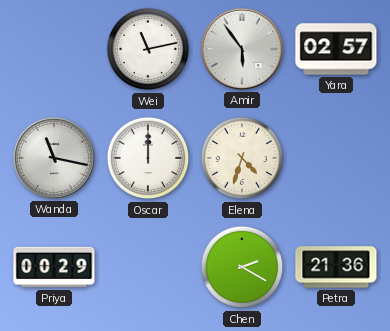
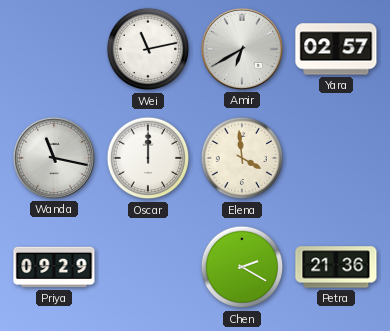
Amir: 5:54 -> 6:40 (242, 49)
Elena: 4:33 -> 3:59 (242, 158)
Priya: 00:29 -> 09:29 (54, 267)
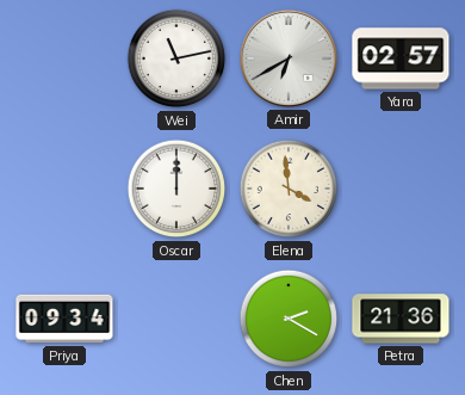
Wanda: 11:17 -> none (54, 158)
Priya: 09:29 -> 09:34 (64, 319)
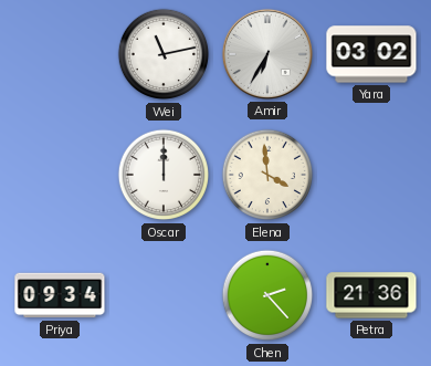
Amir: 6:40 -> 6:35 (267, 54)
Yara: 02:57 -> 03:02 (371, 54)
Chen: 2:20 -> 2:23 (267, 295)
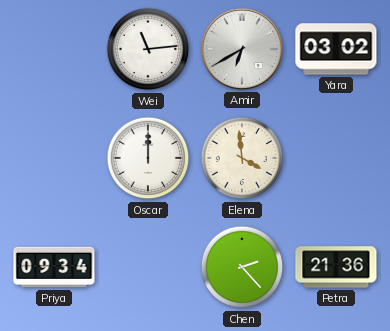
Wei: 11:13 -> 11:14 (148, 49)
Amir: 6:35 -> 6:40 (242, 49)
